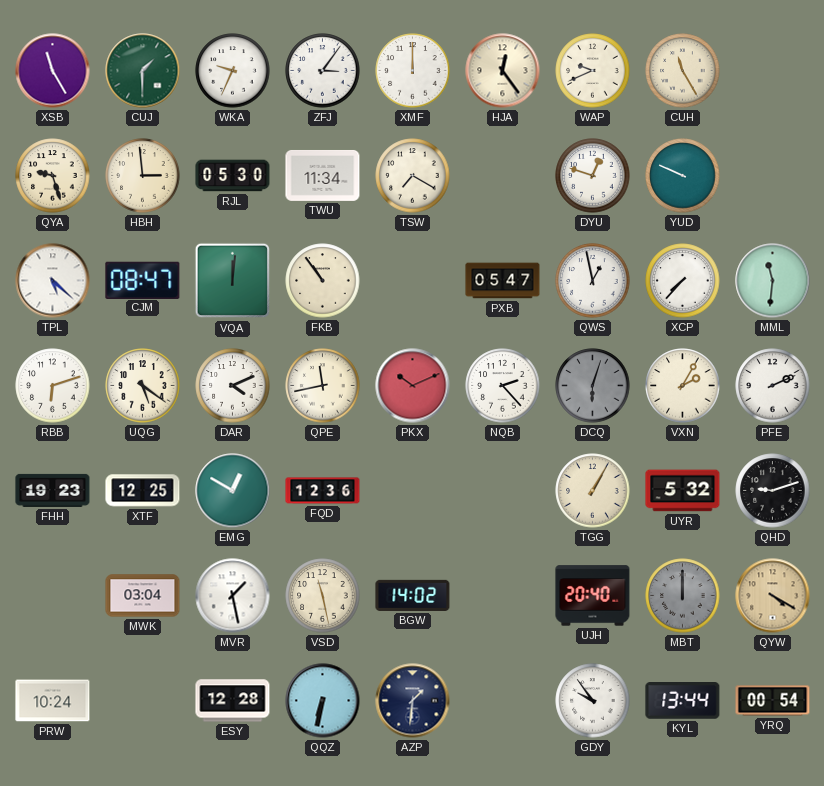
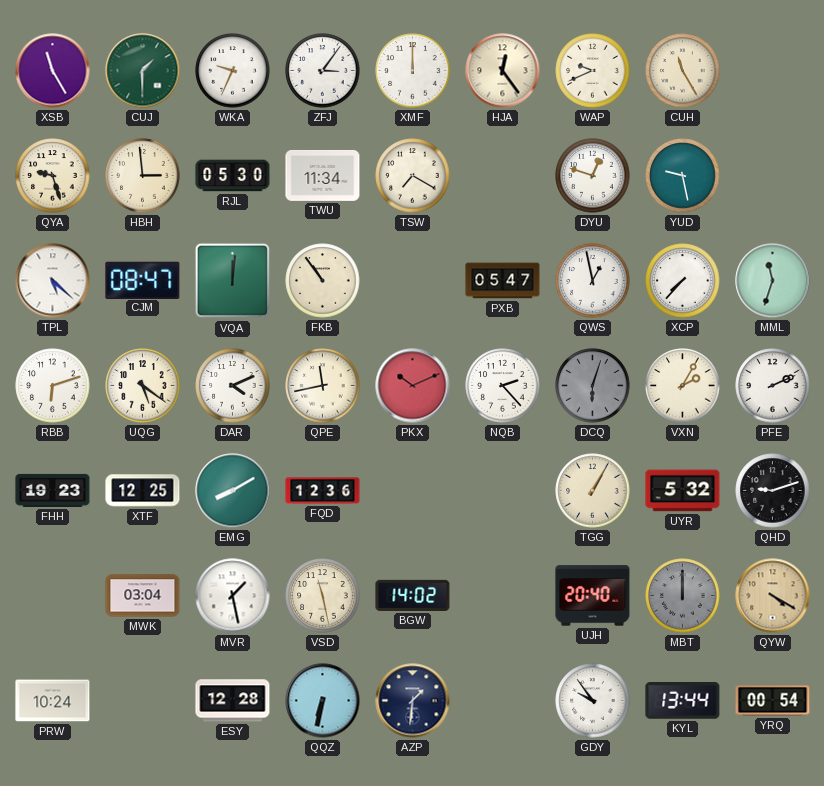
YUD: 9:49 -> 9:28 (683, 176)
MML: 11:31 -> 11:33 (773, 281)
EMG: 12:50 -> 8:10 (233, 491)
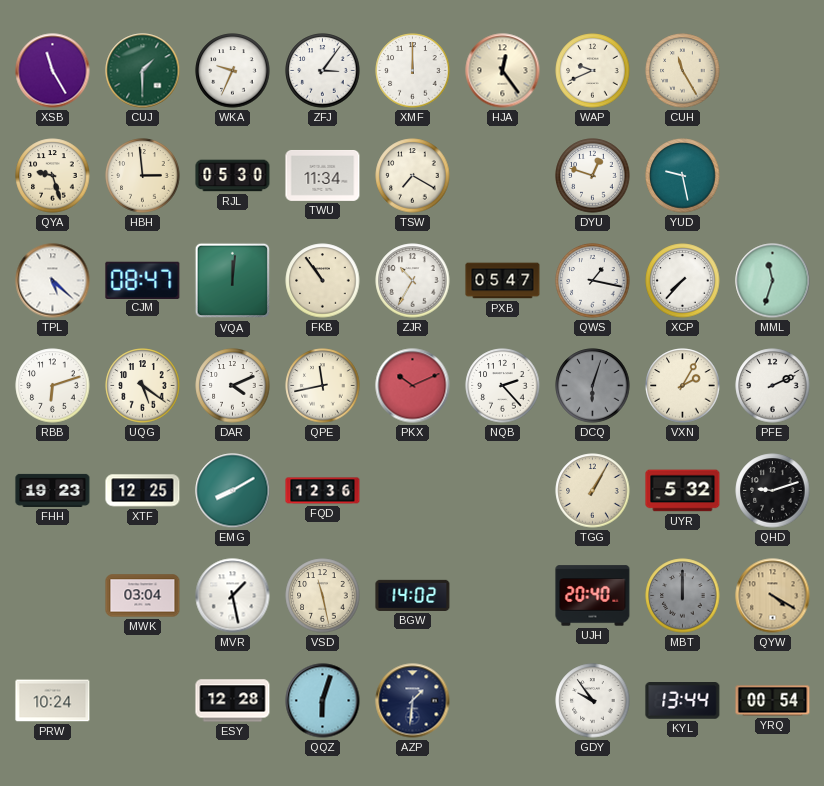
ZJR: none -> 10:35 (413, 281)
QWS: 12:58 -> 1:17 (593, 281)
QQZ: 6:32 -> 6:03 (323, 701)
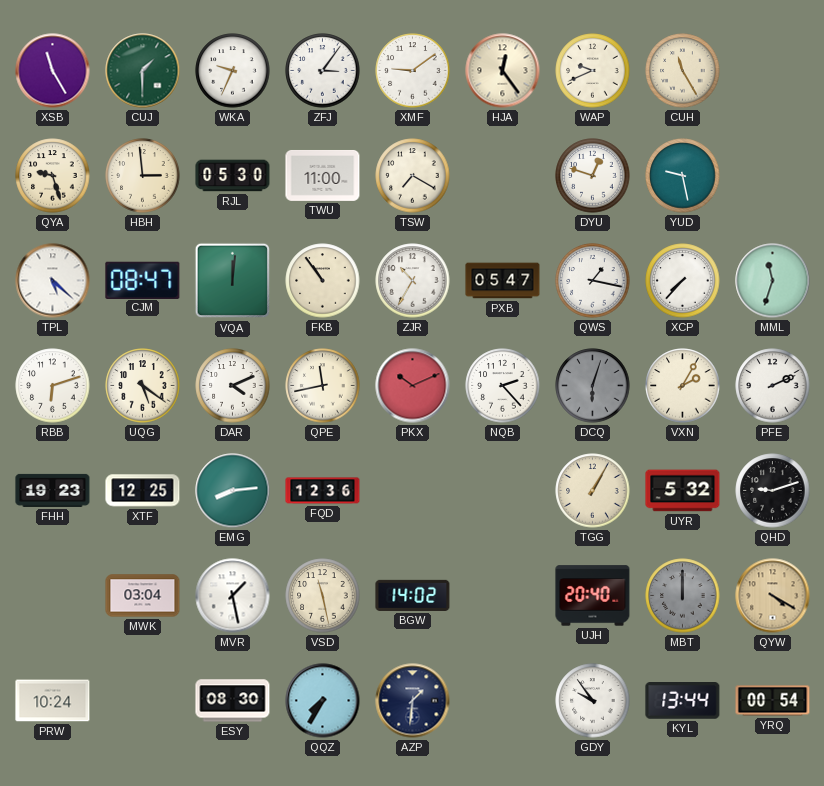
XMF: 12:00 -> 9:09 (413, 71)
TWU: 11:34 -> 11:00 (323, 175)
EMG: 8:10 -> 8:14 (233, 491)
ESY: 12:28 -> 08:30 (233, 701)
QQZ: 6:03 -> 7:35 (323, 701)
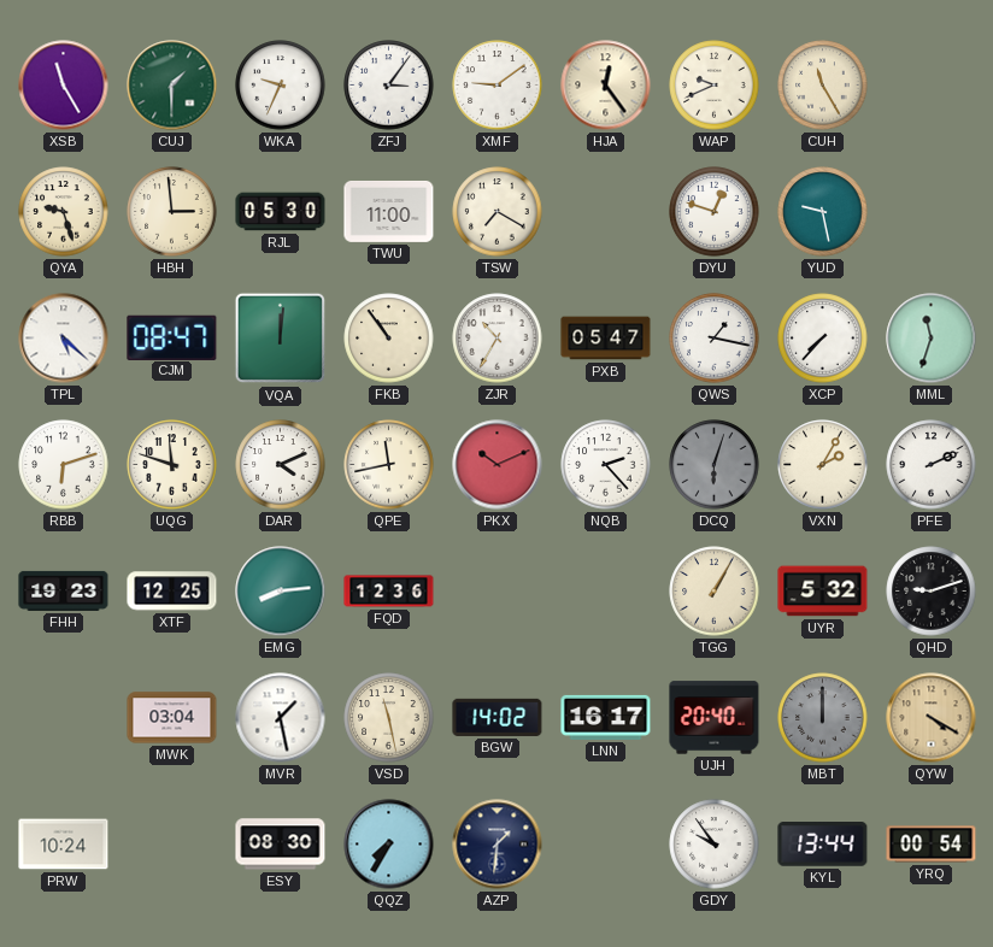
UQG: 5:21 -> 11:48 (172, 465)
LNN: none -> 16:17 (606, 717)
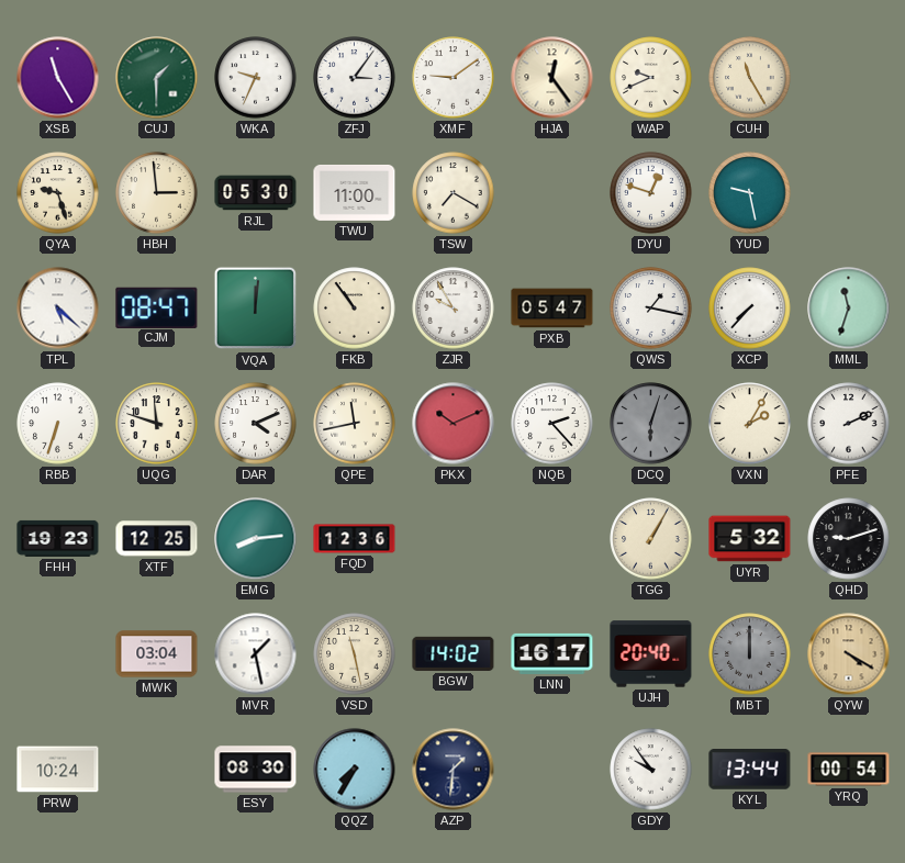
ZJR: 10:35 -> 9:55 (454, 309)
RBB: 6:12 -> 6:33 (58, 424)
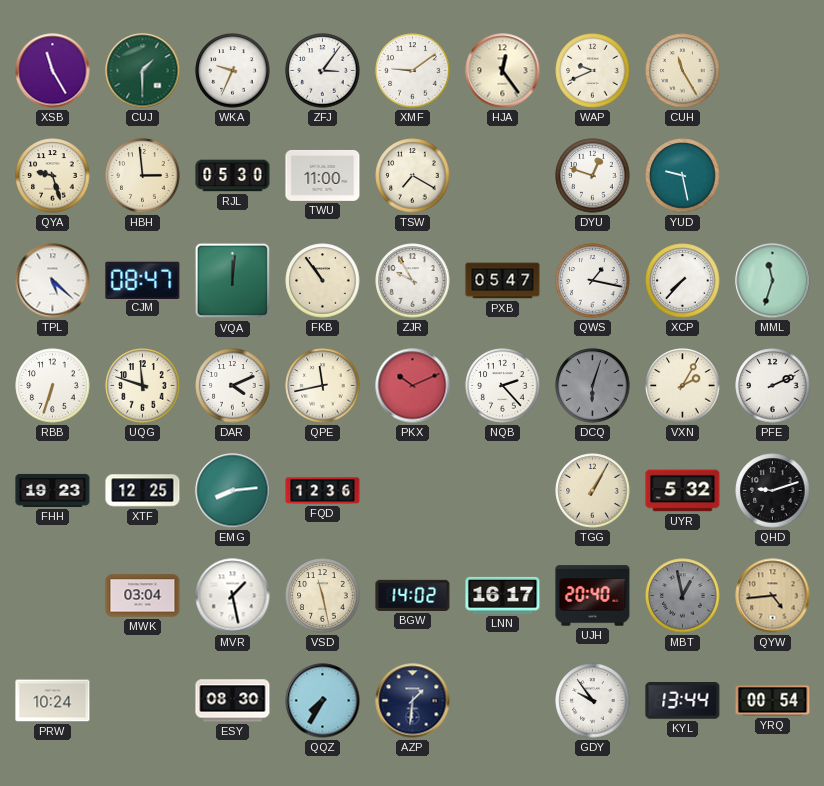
MBT: 12:00 -> 12:58 (683, 596)
QYW: 4:20 -> 4:44 (773, 596)
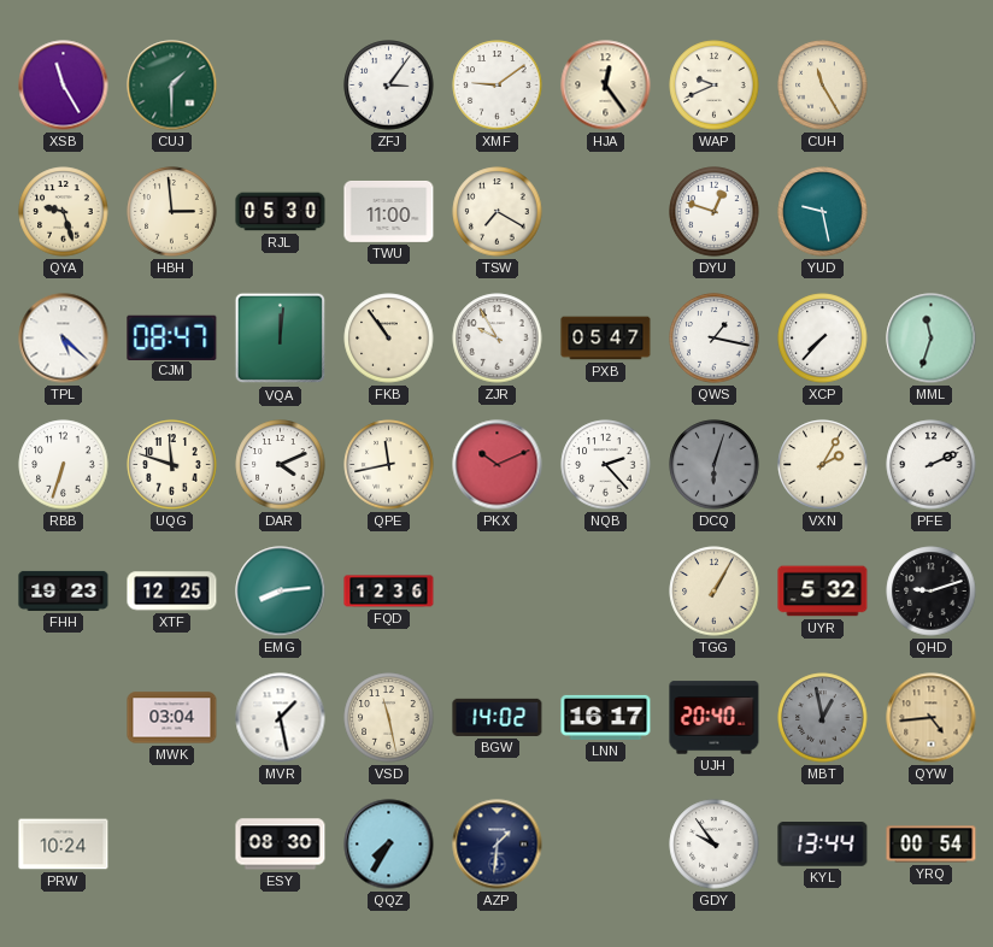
WKA: 9:34 -> none (233, 71)
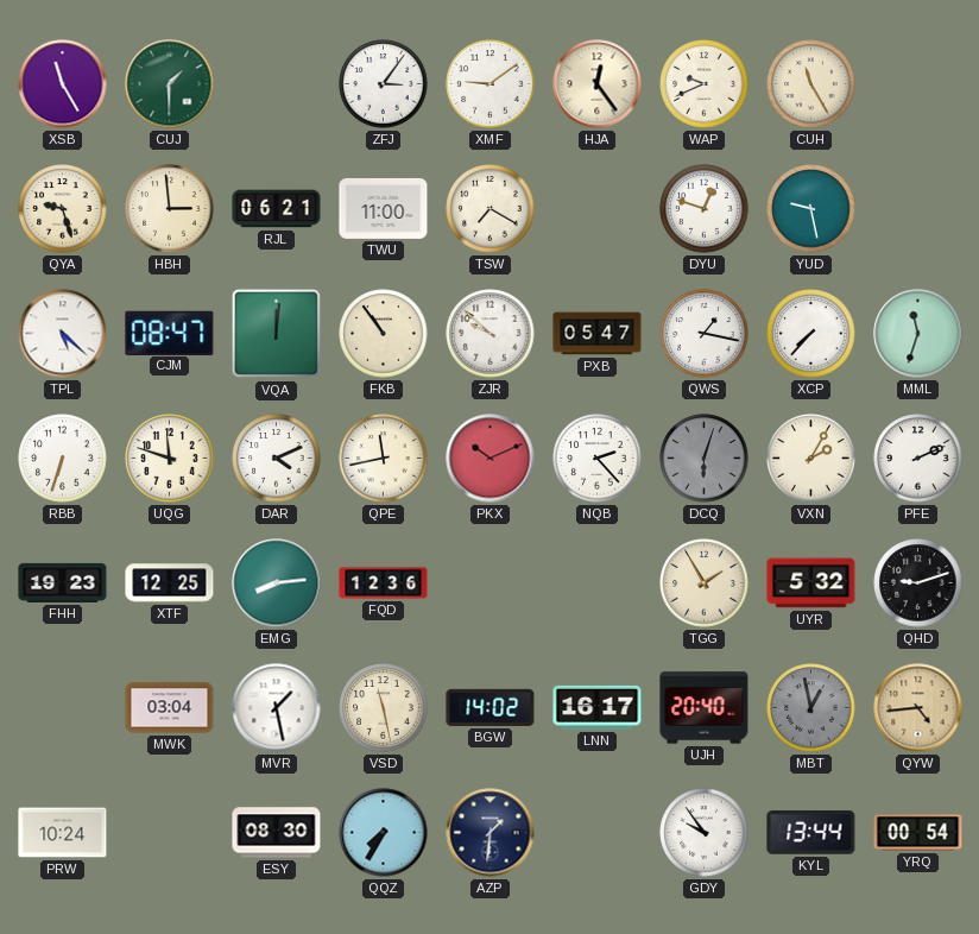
RJL: 05:30 -> 06:21 (277, 209)
ZJR: 9:55 -> 9:52 (491, 334)
TGG: 1:05 -> 1:55 (705, 583)
